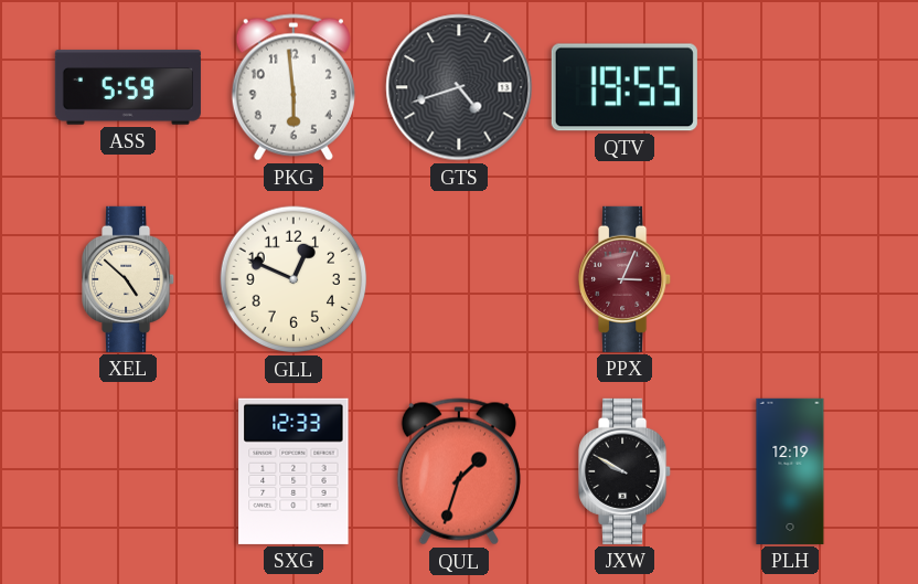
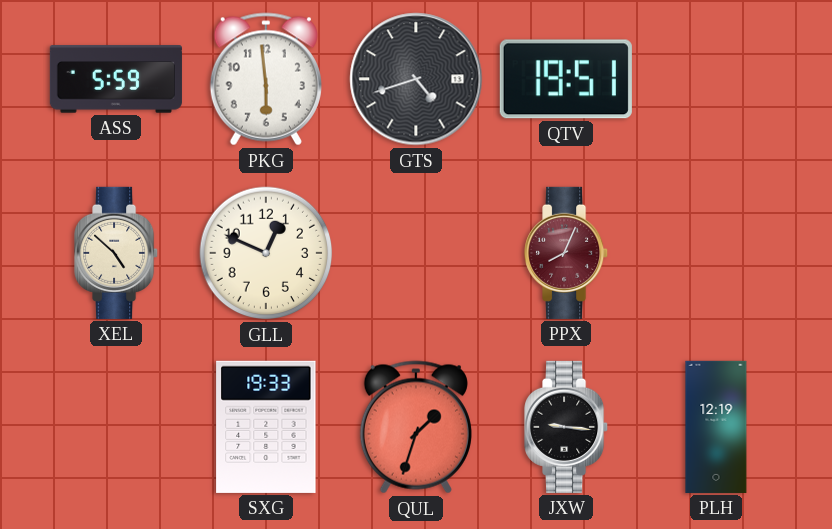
QTV: 19:55 -> 19:51 (566, 79)
PPX: 3:04 -> 8:04 (567, 253)
SXG: 12:33 -> 19:33 (266, 427)
JXW: 9:50 -> 9:16 (567, 427)
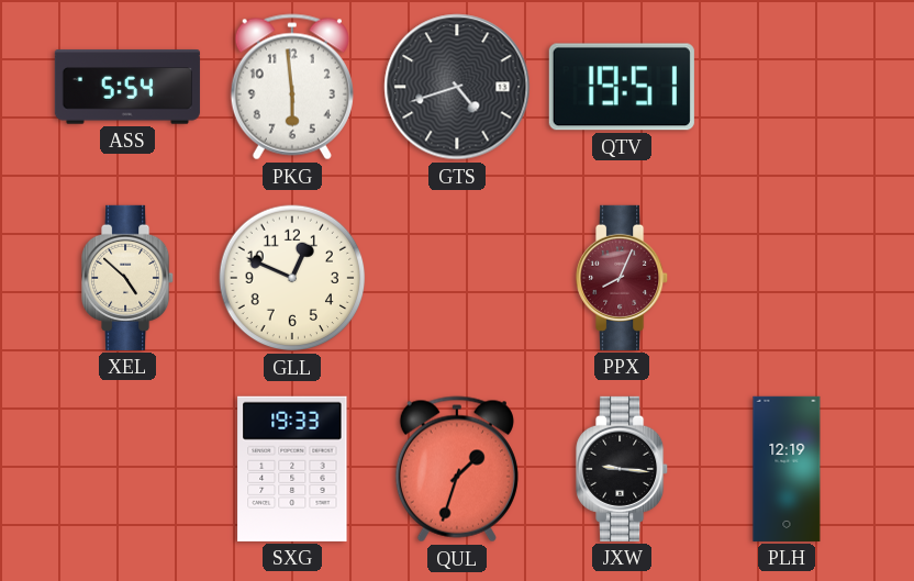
ASS: 5:59 -> 5:54 (127, 87)
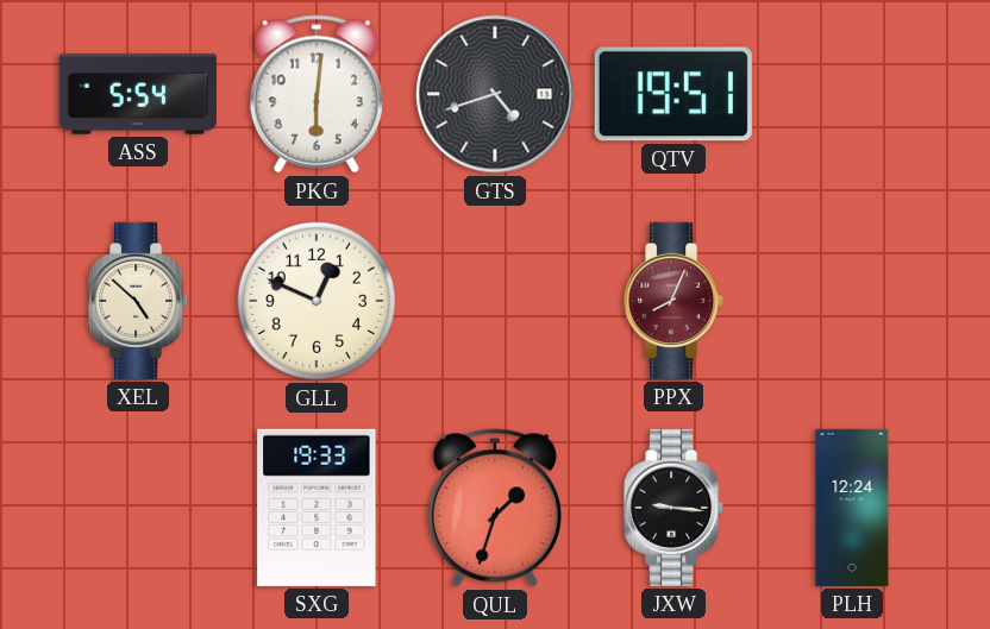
PKG: 5:59 -> 6:01 (317, 94)
PLH: 12:19 -> 12:24 (852, 508)
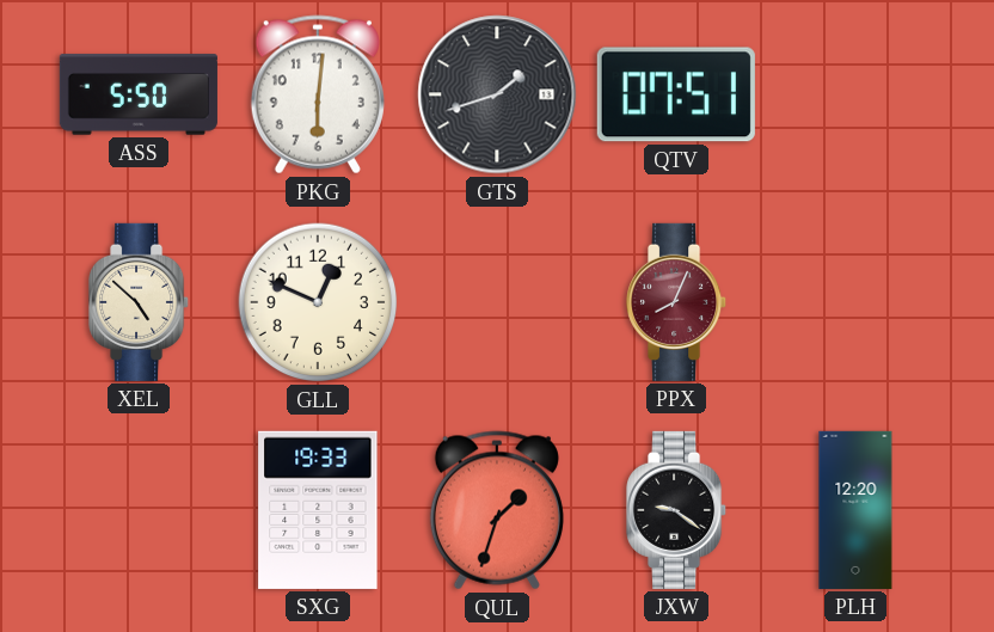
ASS: 5:54 -> 5:50 (139, 94)
GTS: 4:42 -> 1:42 (497, 94)
QTV: 19:51 -> 07:51 (676, 94)
JXW: 9:16 -> 9:21 (677, 510)
PLH: 12:24 -> 12:20 (855, 510)
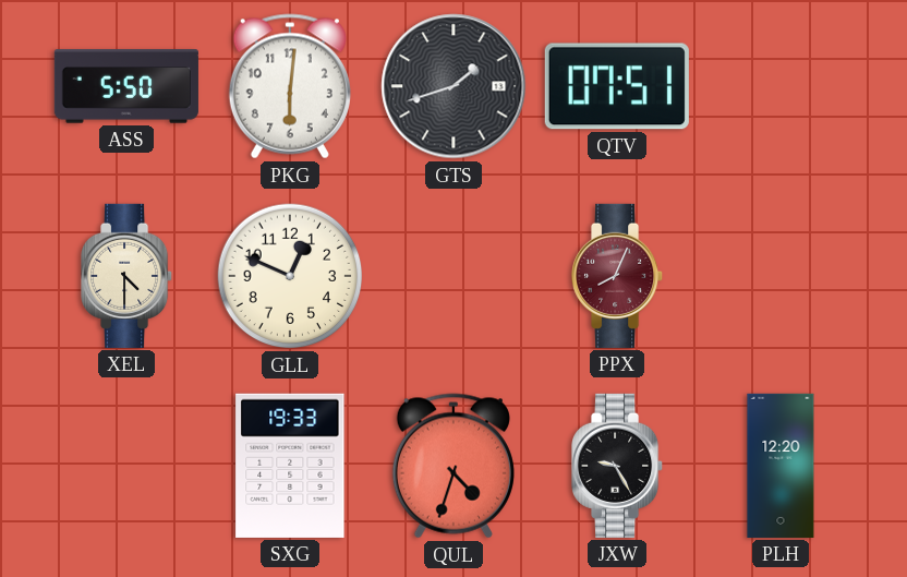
XEL: 4:52 -> 4:30 (128, 276)
QUL: 1:33 -> 4:33 (453, 466)
JXW: 9:21 -> 9:25 (618, 466)
